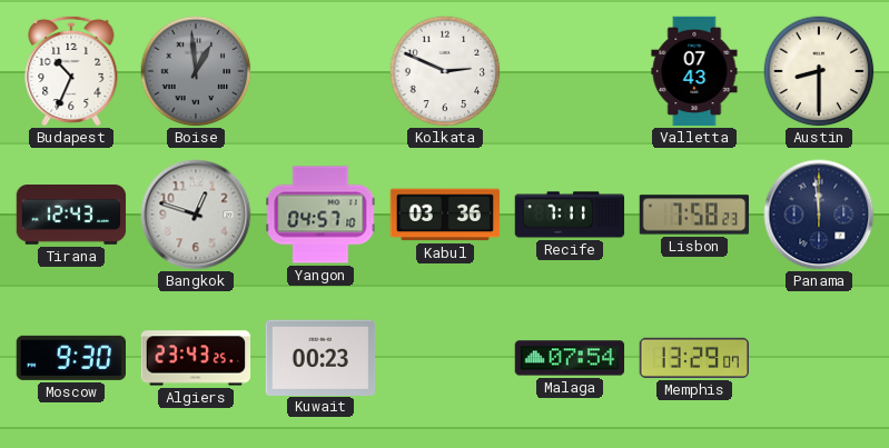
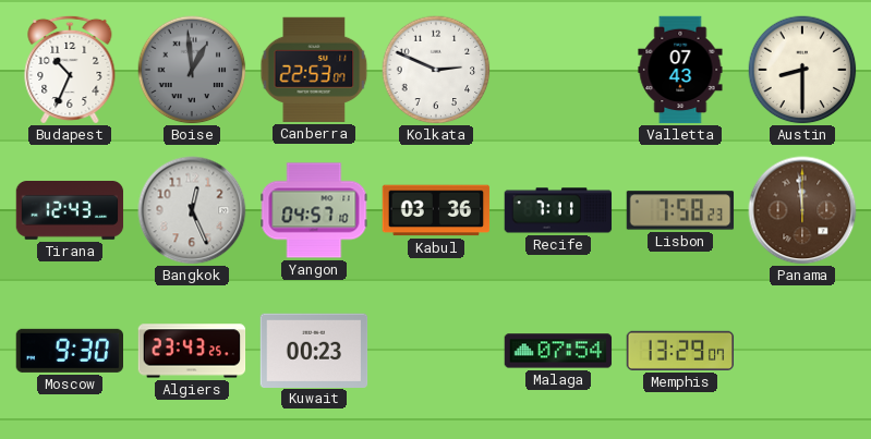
Canberra: none -> 22:53 (314, 70)
Bangkok: 12:48 -> 12:26 (192, 210)
Panama dial: navy -> brown (802, 210)
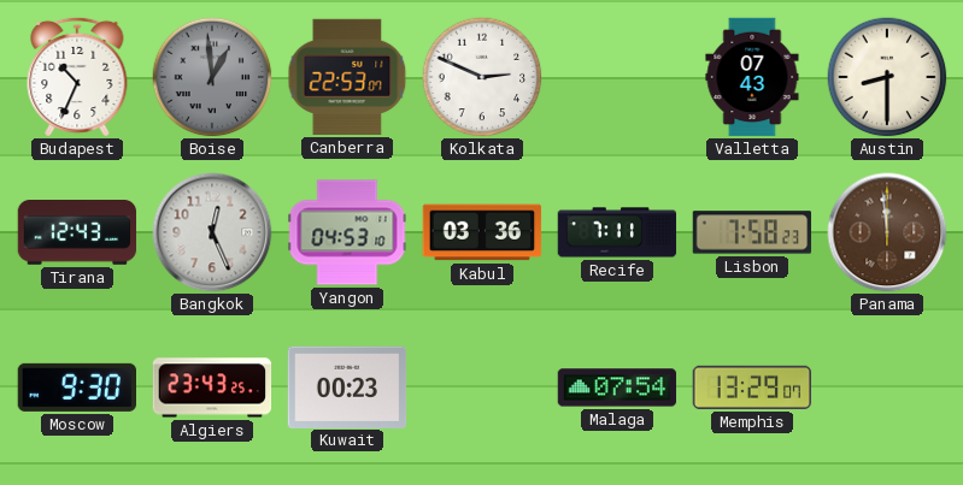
Yangon: 04:57 -> 04:53 (347, 232)
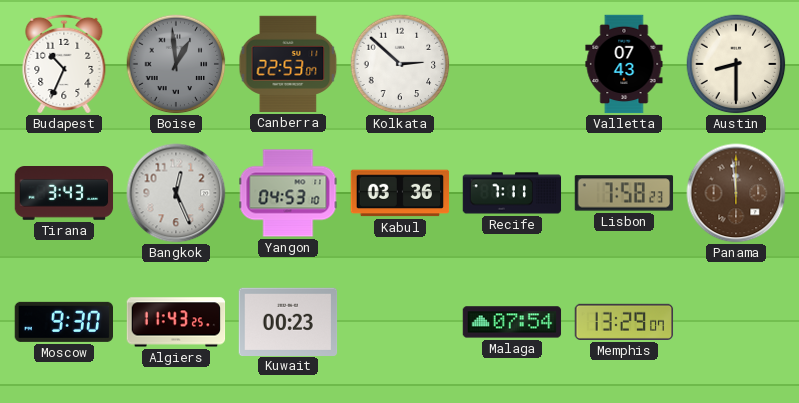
Kolkata: 2:49 -> 2:52 (400, 64)
Tirana: 12:43 -> 3:43 (64, 194)
Algiers: 23:43 -> 11:43 (176, 322)
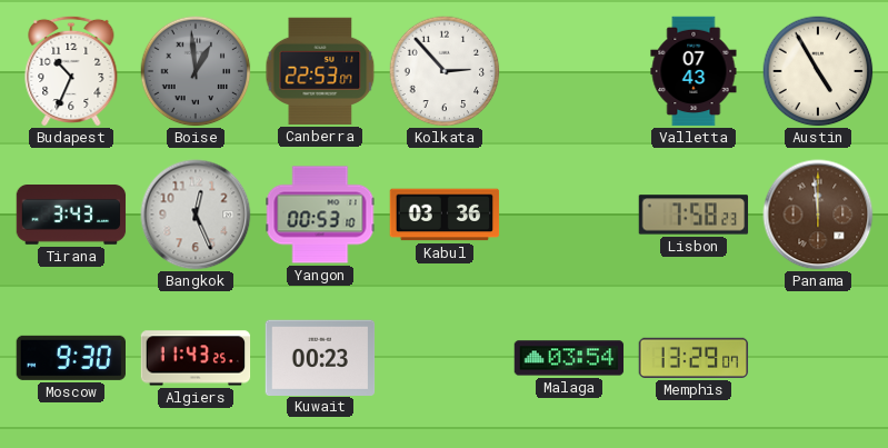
Kolkata: 2:52 -> 2:53 (445, 71)
Austin: 8:30 -> 4:55 (818, 71)
Yangon: 04:53 -> 00:53 (320, 215)
Recife: 7:11 -> none (512, 193)
Malaga: 07:54 -> 03:54 (569, 358)
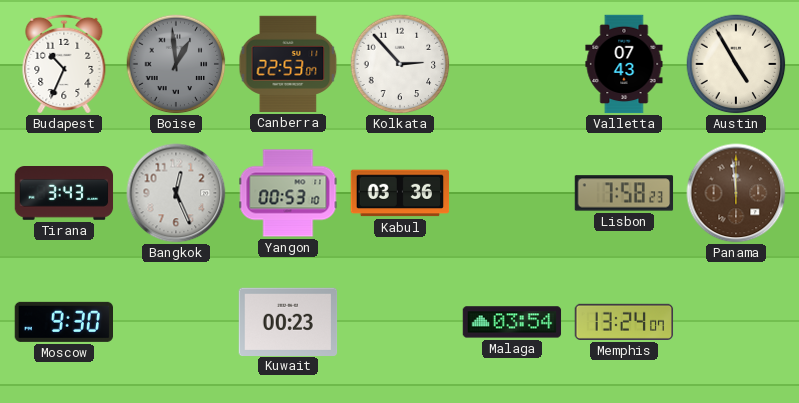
Algiers: 11:43 -> none (196, 358)
Memphis: 13:29 -> 13:24 (624, 322)
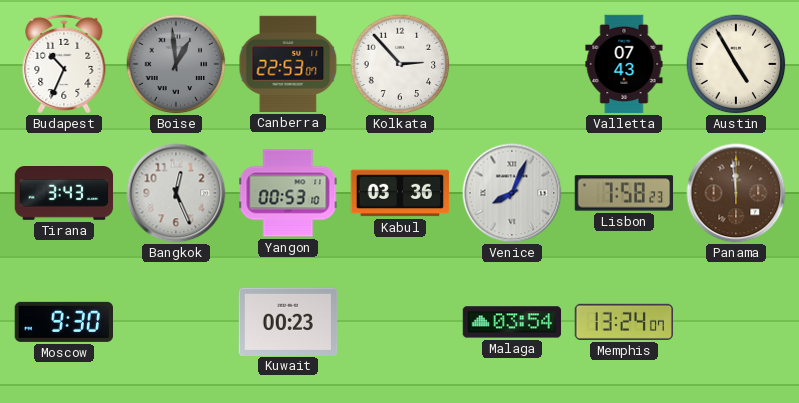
Venice: none -> 8:04 (512, 193)
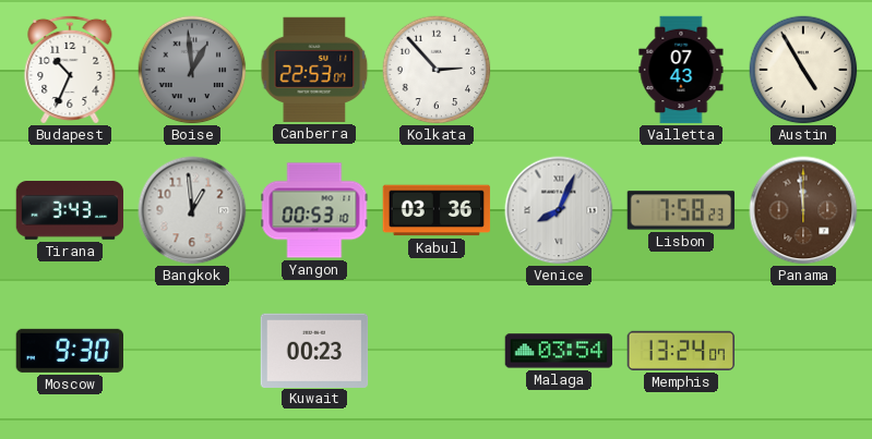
Bangkok: 12:26 -> 12:59 (192, 210)
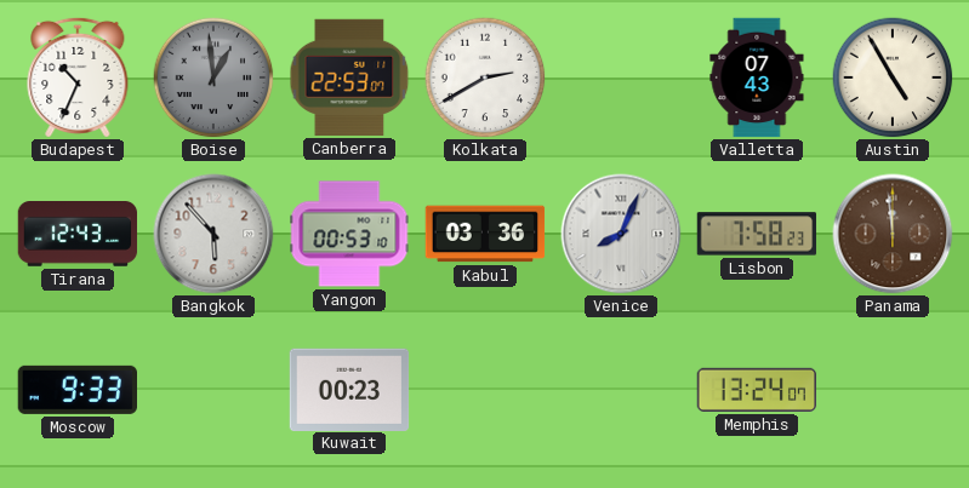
Kolkata: 2:53 -> 2:40 (485, 77)
Tirana: 3:43 -> 12:43 (78, 235)
Bangkok: 12:59 -> 5:53 (213, 234)
Moscow: 9:30 -> 9:33 (76, 390)
Malaga: 03:54 -> none (559, 351)
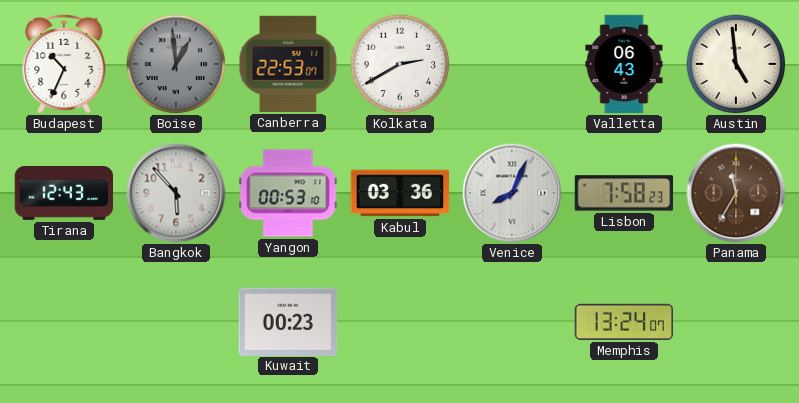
Valletta: 07:43 -> 06:43 (624, 64)
Austin: 4:55 -> 4:59 (736, 64)
Panama: 11:59 -> 11:35 (736, 193)
Moscow: 9:33 -> none (76, 390)
